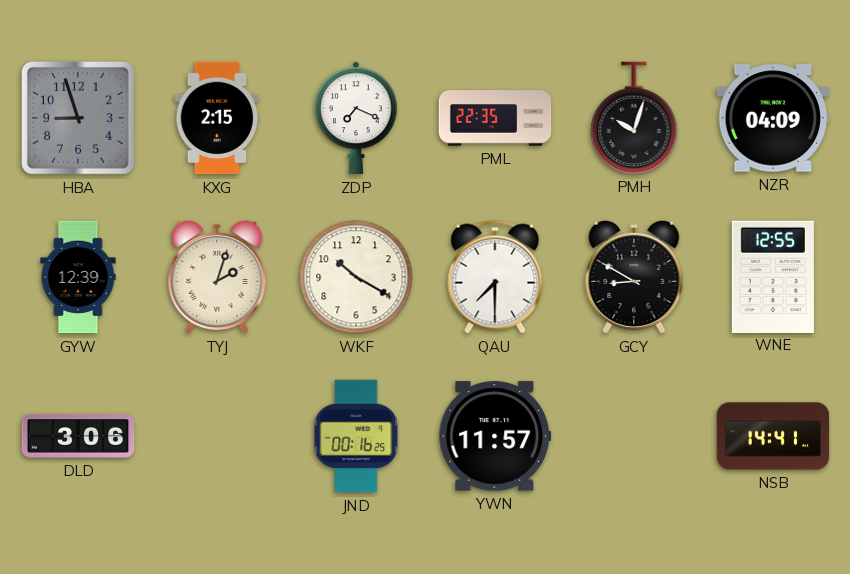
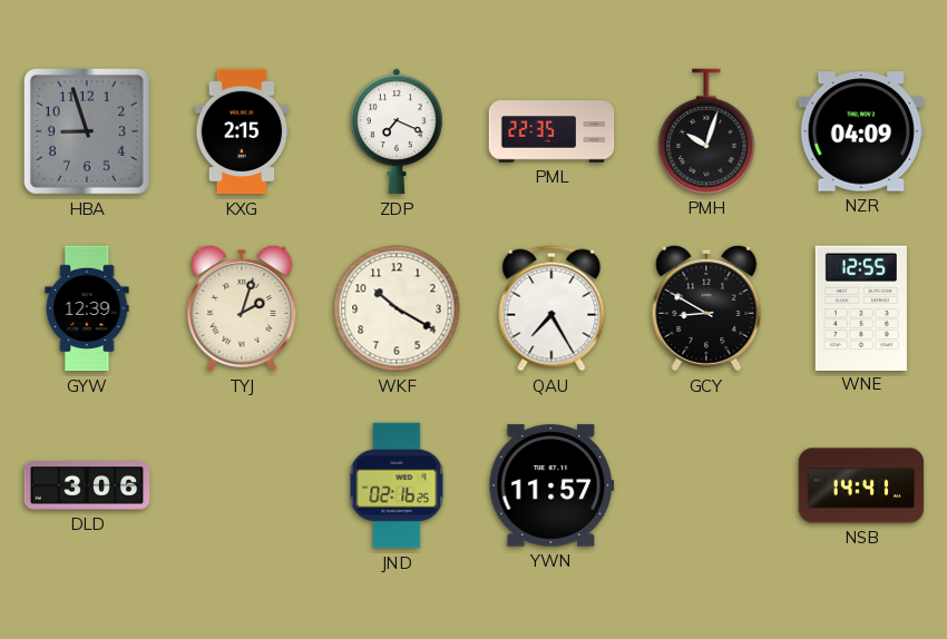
QAU: 7:30 -> 7:25 (551, 308)
JND: 00:16 -> 02:16 (397, 485)
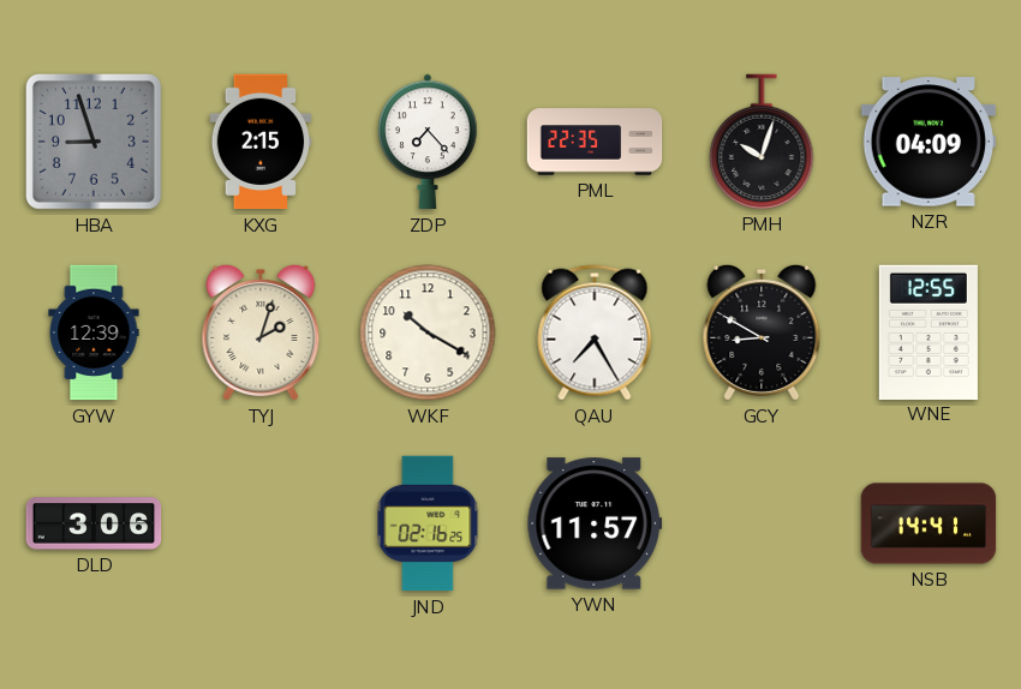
ZDP: 7:19 -> 7:23 (428, 142)
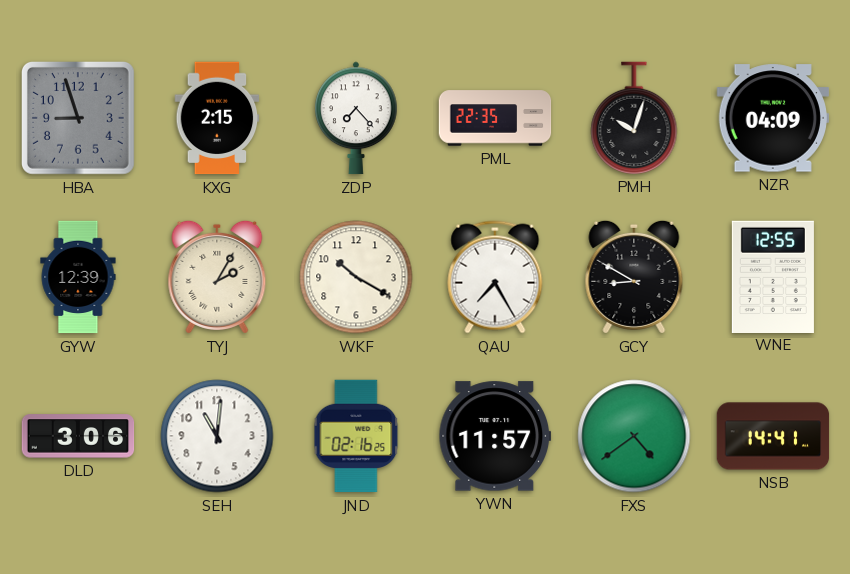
TYJ: 2:03 -> 2:05 (217, 277)
SEH: none -> 11:01 (217, 436)
FXS: none -> 4:39 (634, 436)
